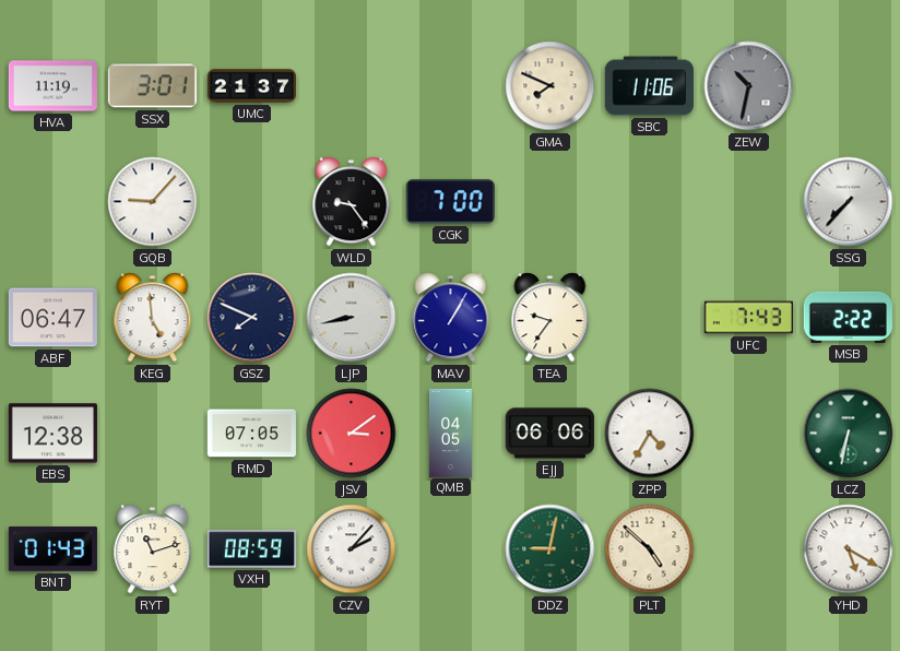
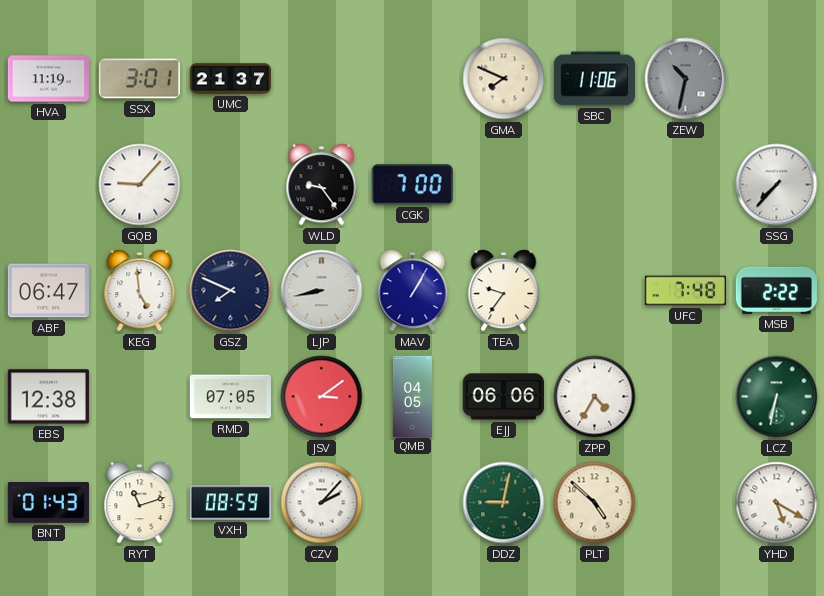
UFC: 7:43 -> 7:48 (685, 291)
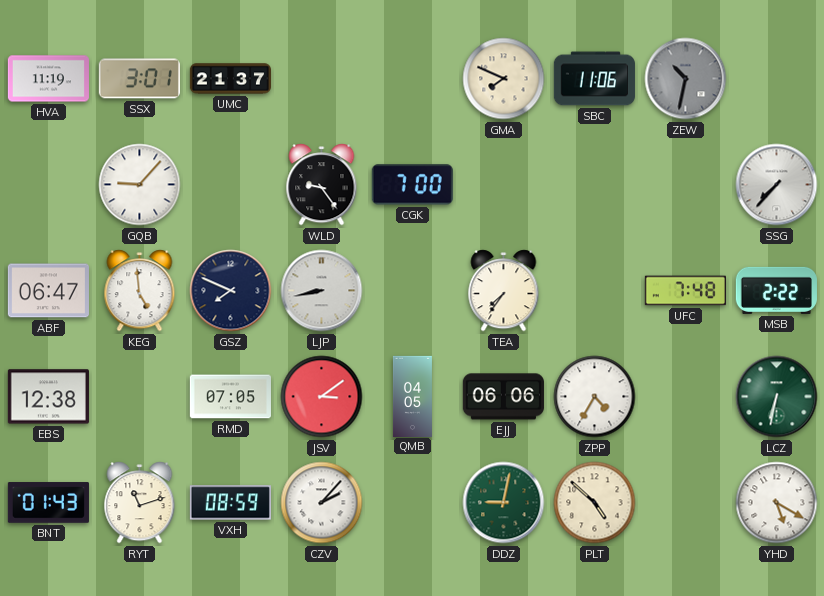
MAV: 1:05 -> none (413, 291)
TEA: 9:36 -> 7:36 (504, 291)
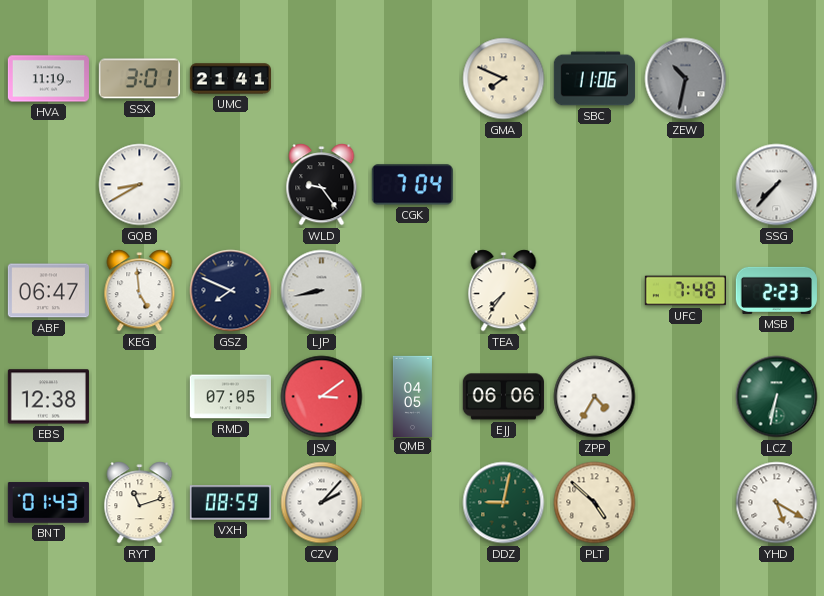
UMC: 21:37 -> 21:41 (230, 79)
GQB: 9:07 -> 8:40 (140, 185)
CGK: 7:00 -> 7:04 (412, 185)
MSB: 2:22 -> 2:23 (776, 290)
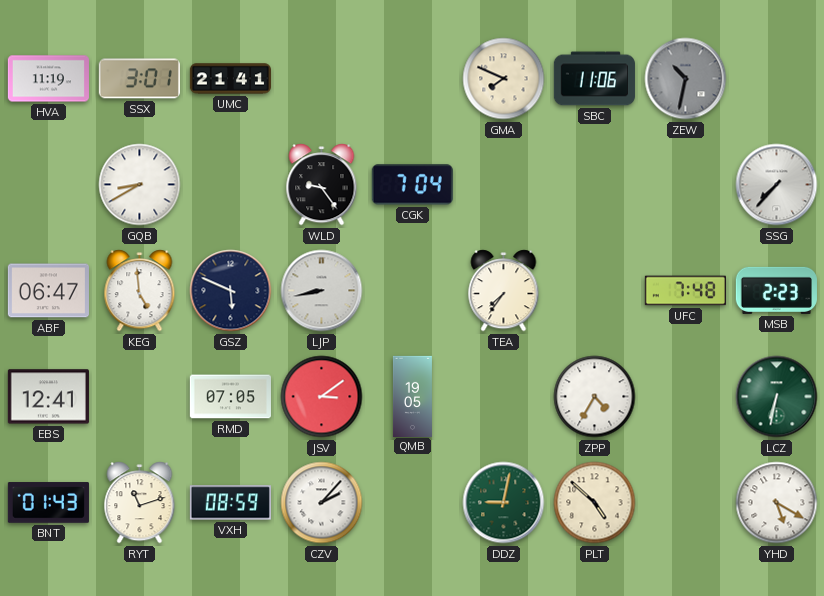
GSZ: 7:49 -> 5:49 (231, 291)
EBS: 12:38 -> 12:41 (48, 397)
QMB: 04:05 -> 19:05 (412, 396)
EJJ: 06:06 -> none (503, 397)
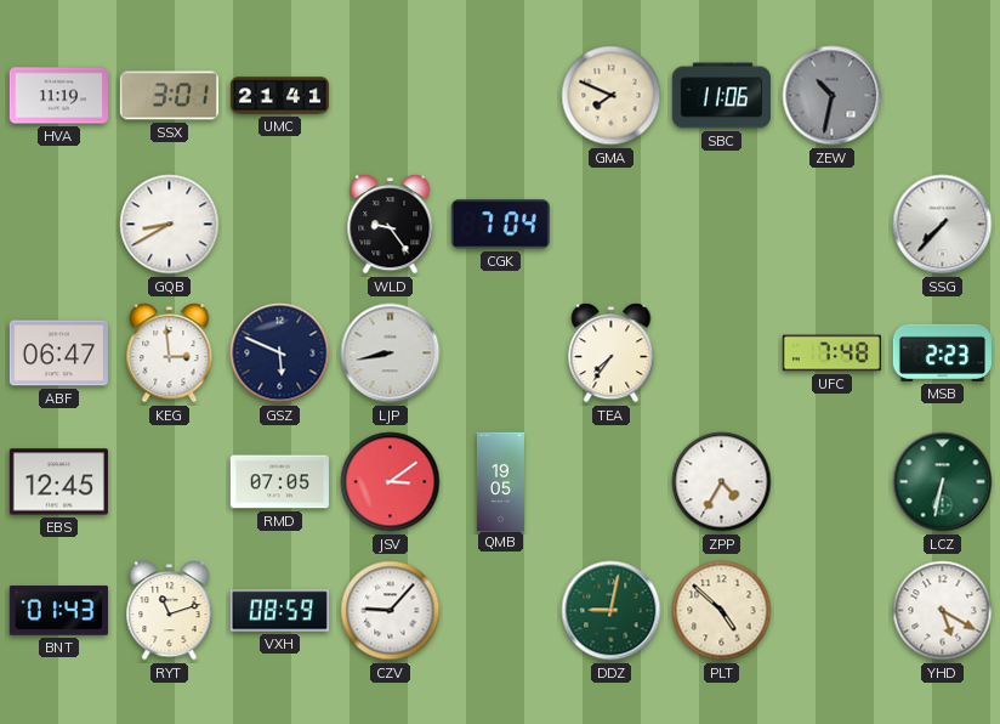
KEG: 4:59 -> 2:59 (170, 353)
EBS: 12:41 -> 12:45 (58, 482)
CZV: 2:07 -> 9:07 (391, 611)
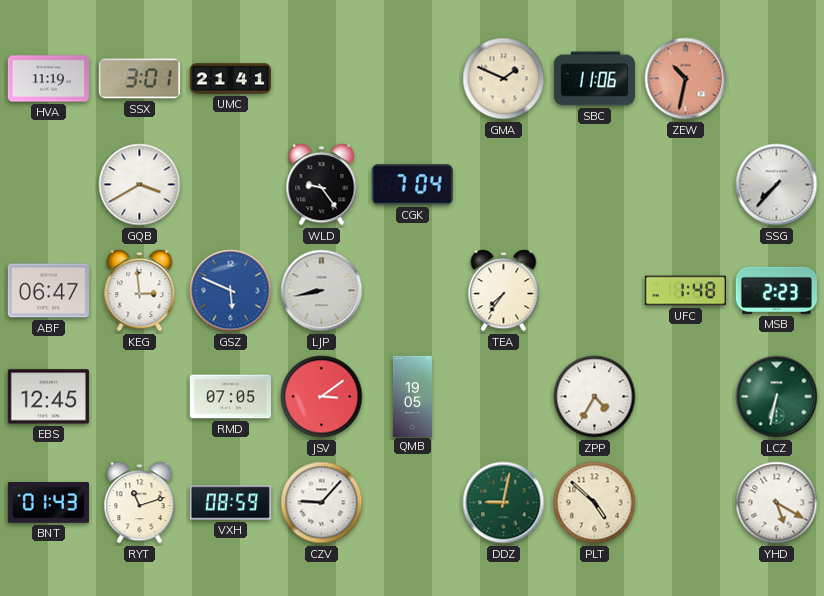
GMA: 7:49 -> 1:49 (504, 79)
ZEW dial: grey -> salmon (686, 79)
GQB: 8:40 -> 3:40 (140, 185)
GSZ dial: navy -> blue (231, 291)
UFC: 7:48 -> 1:48 (685, 291)
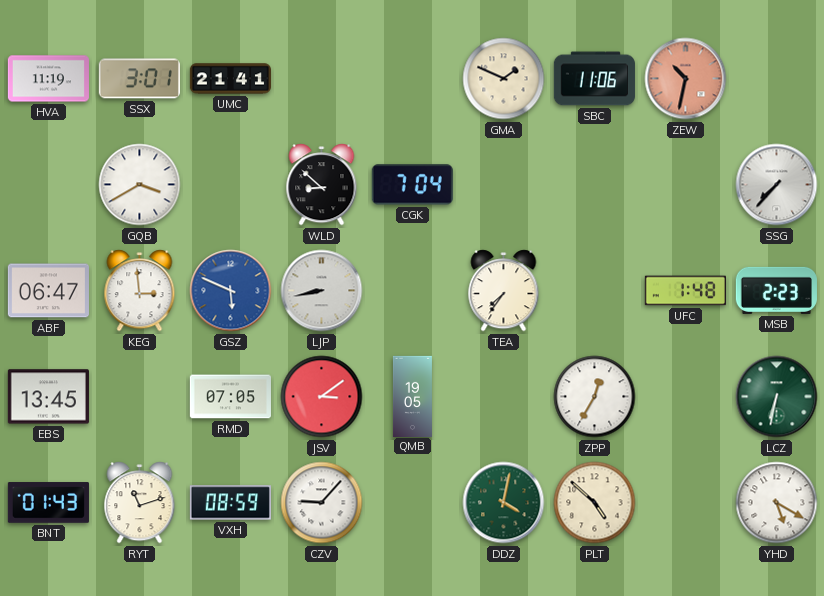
WLD: 9:24 -> 8:52 (322, 185)
EBS: 12:45 -> 13:45 (48, 397)
ZPP: 4:35 -> 12:35 (595, 397)
DDZ: 9:02 -> 4:02 (504, 503)
